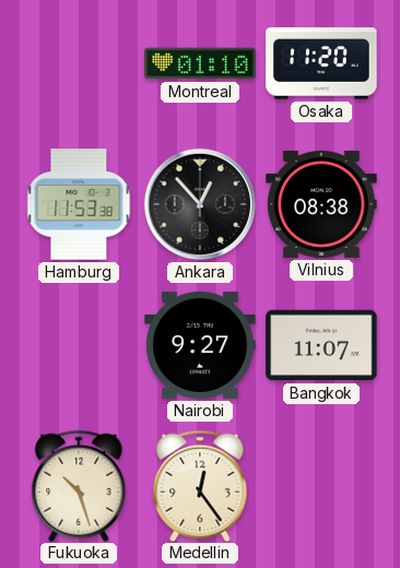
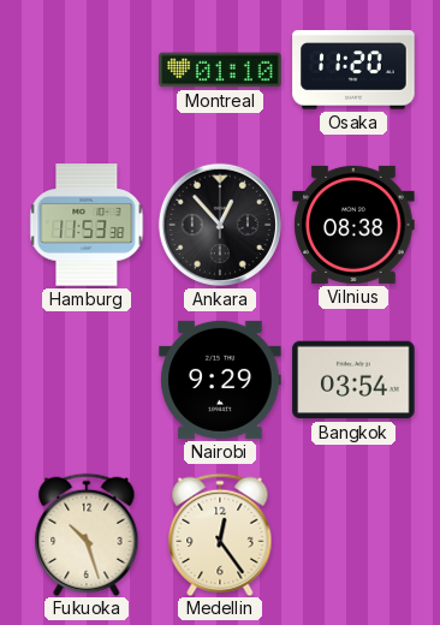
Nairobi: 9:27 -> 9:29 (220, 380)
Bangkok: 11:07 -> 03:54 (353, 380)
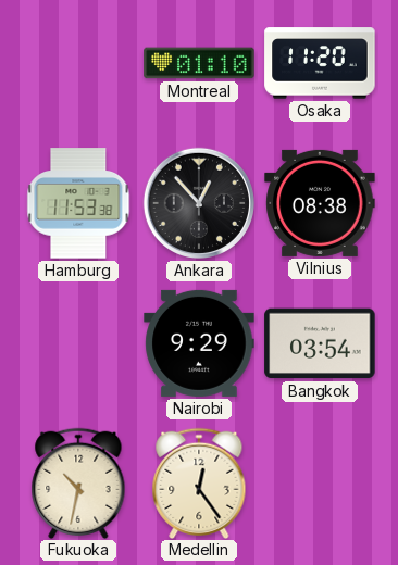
Fukuoka: 10:27 -> 10:32 (78, 482)
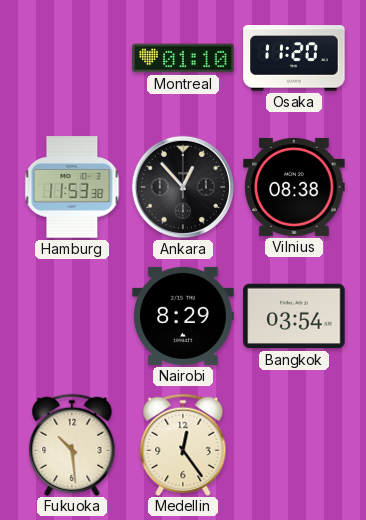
Nairobi: 9:29 -> 8:29 (183, 316)
Fukuoka: 10:32 -> 10:29 (72, 444)
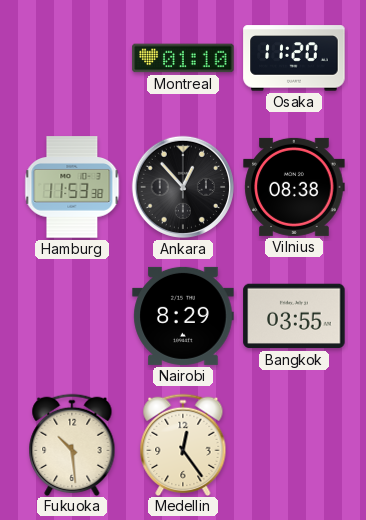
Bangkok: 03:54 -> 03:55 (294, 316)
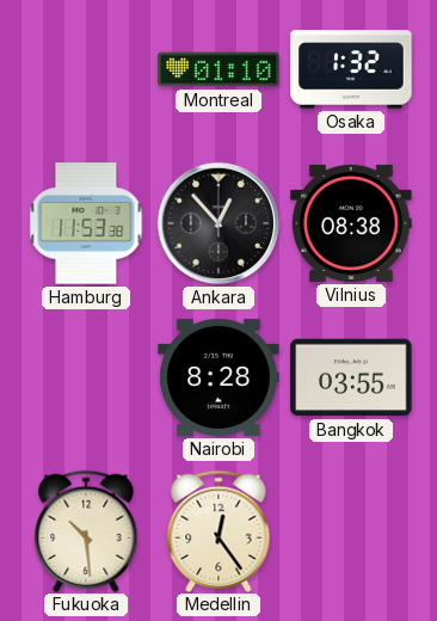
Osaka: 11:20 -> 1:32 (351, 69)
Nairobi: 8:29 -> 8:28 (219, 377)
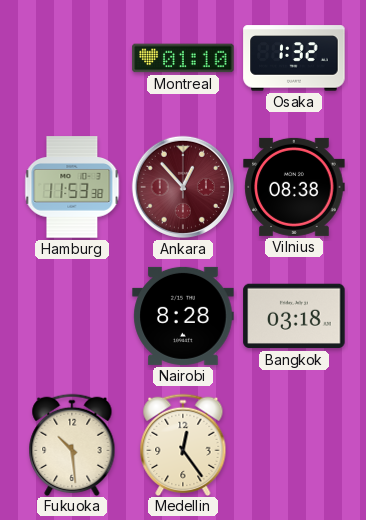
Ankara dial: black -> burgundy (183, 187)
Bangkok: 03:55 -> 03:18 (294, 316)
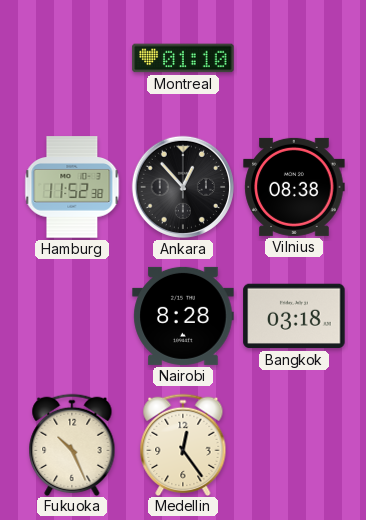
Osaka: 1:32 -> none (294, 58)
Hamburg: 11:53 -> 11:52 (72, 187)
Ankara dial: burgundy -> black (183, 187)
Fukuoka: 10:29 -> 10:26 (72, 444)
